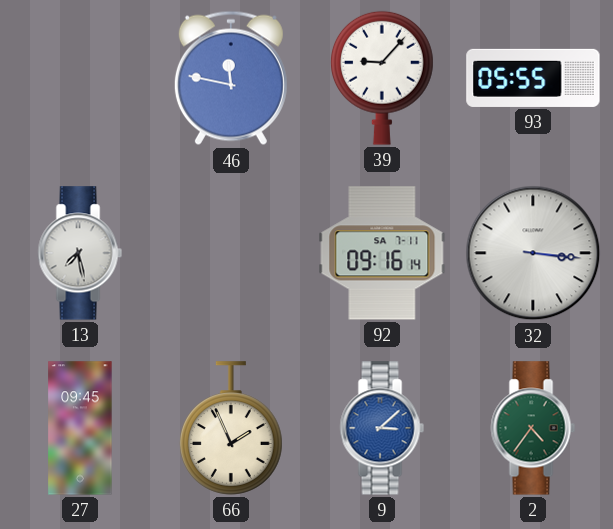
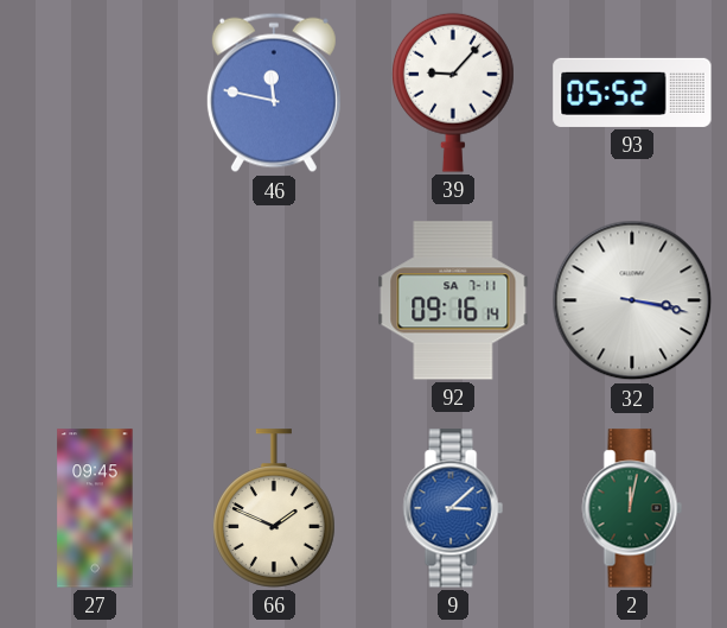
93: 05:55 -> 05:52 (632, 93)
13: 7:28 -> none (80, 253)
32: 3:16 -> 3:17 (632, 300)
66: 1:56 -> 1:49 (274, 508)
2: 4:36 -> 12:02 (632, 508)
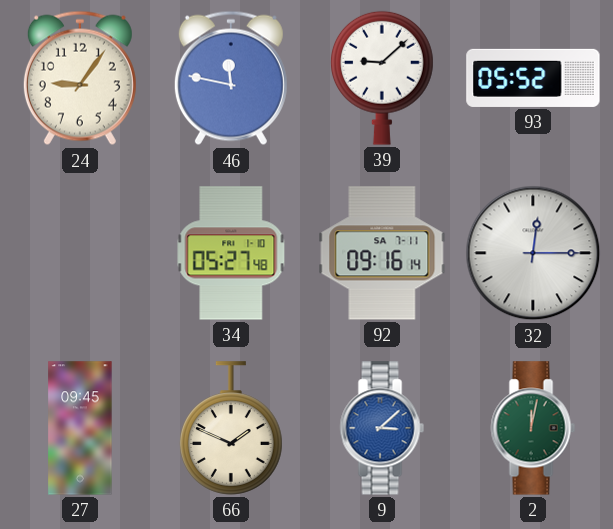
24: none -> 9:06 (80, 78)
39: 9:07 -> 9:08 (382, 78)
34: none -> 05:27 (231, 253)
32: 3:17 -> 12:15 (533, 253)
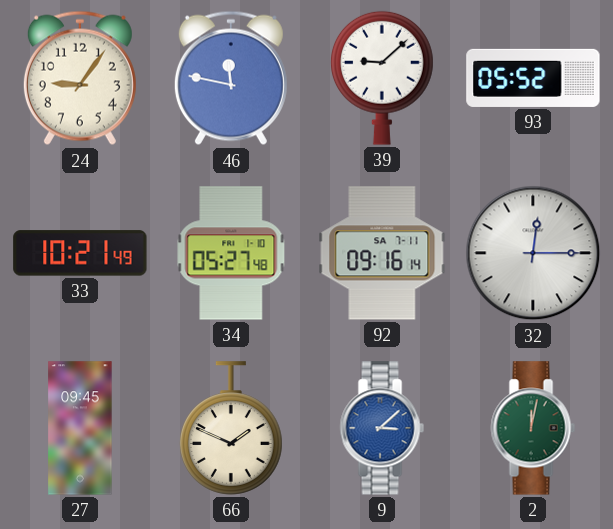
33: none -> 10:21 (80, 253)
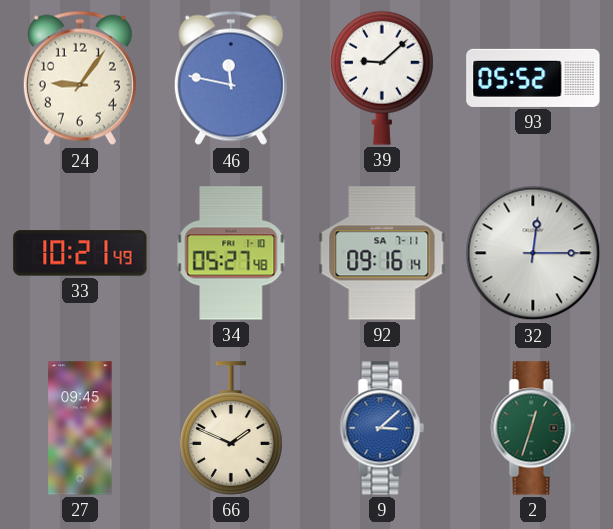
2: 12:02 -> 12:33 (533, 428)
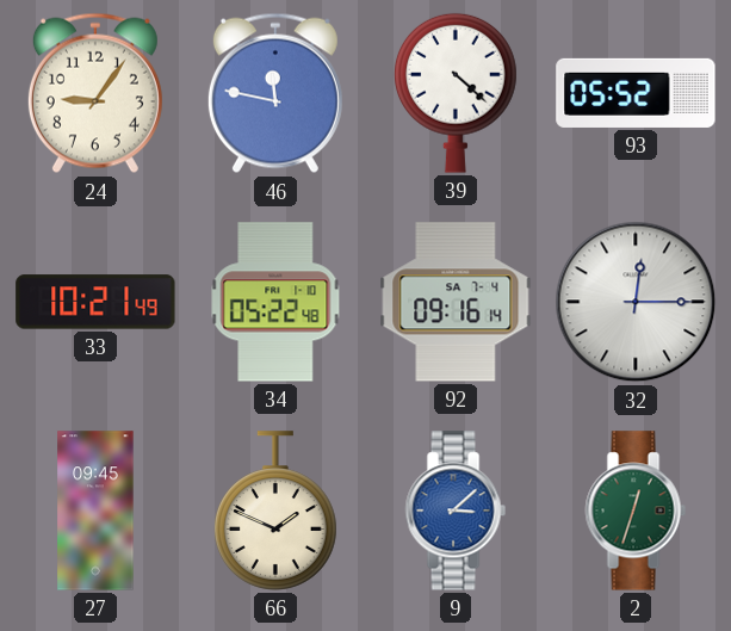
39: 9:08 -> 4:22 (456, 93)
34: 05:27 -> 05:22 (275, 302)
92 date: SA 7-11 -> SA 7-4 (456, 302)
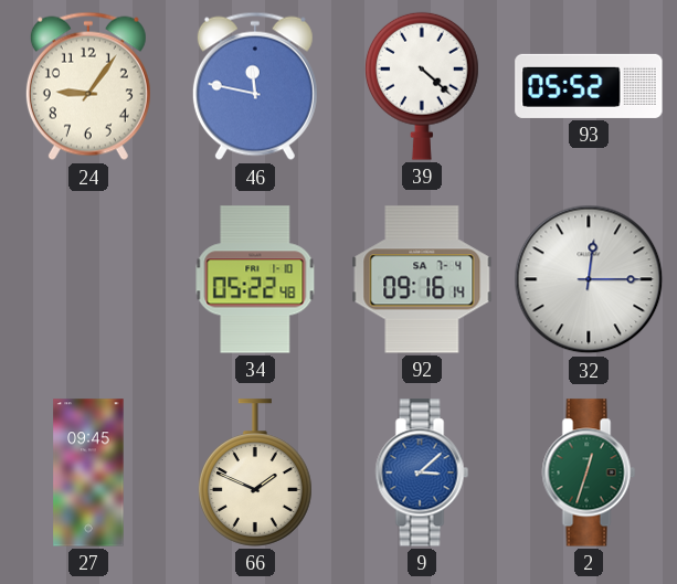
33: 10:21 -> none (95, 302)
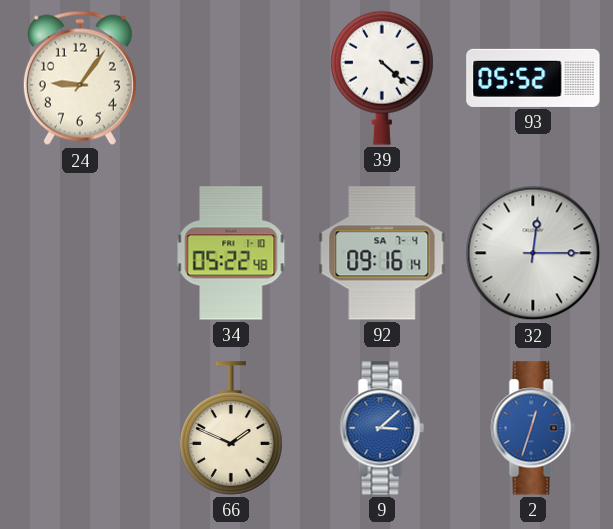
46: 11:47 -> none (255, 86)
27: 09:45 -> none (88, 472)
2 dial: green -> blue (533, 428)
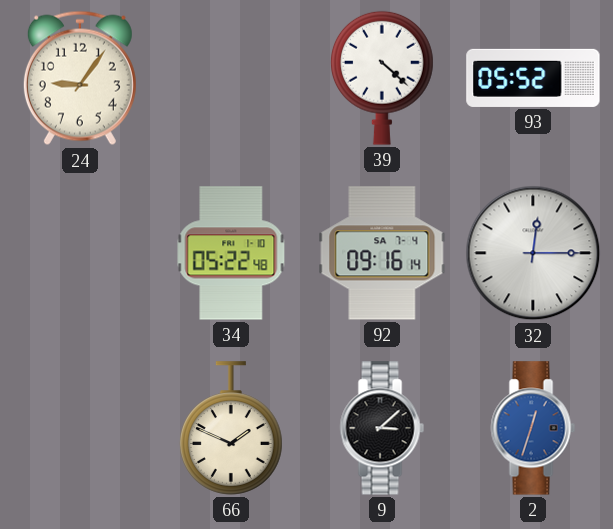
9 dial: blue -> black (382, 428)
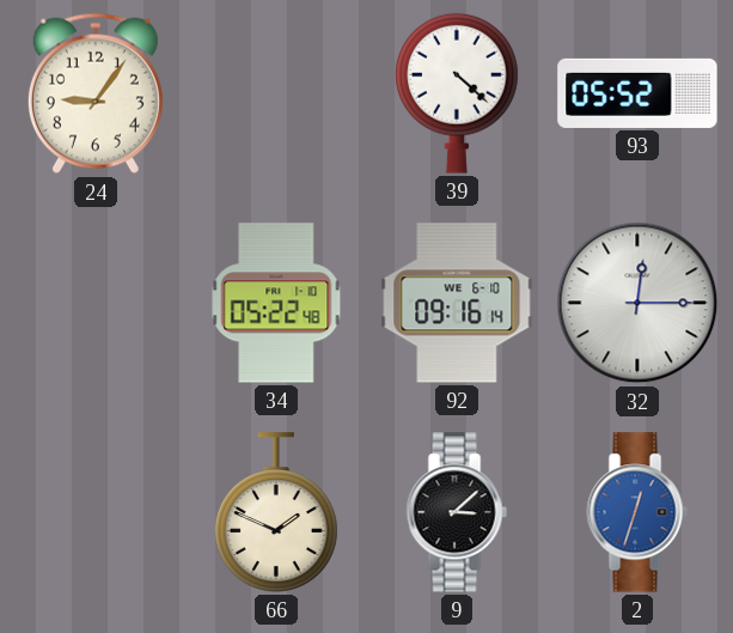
92 date: SA 7-4 -> WE 6-10 (457, 303)
